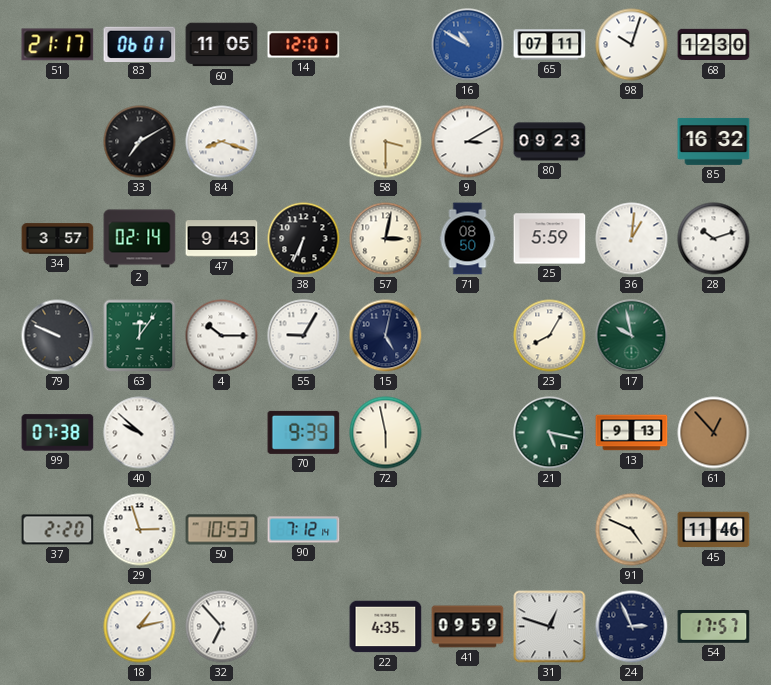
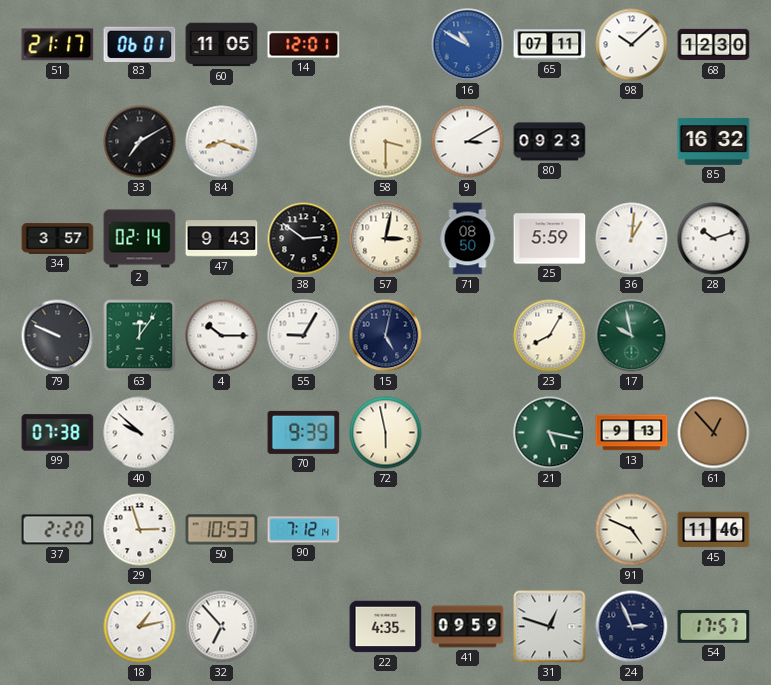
98: 10:03 -> 10:08 (632, 45)
38: 6:34 -> 2:51 (304, 239)
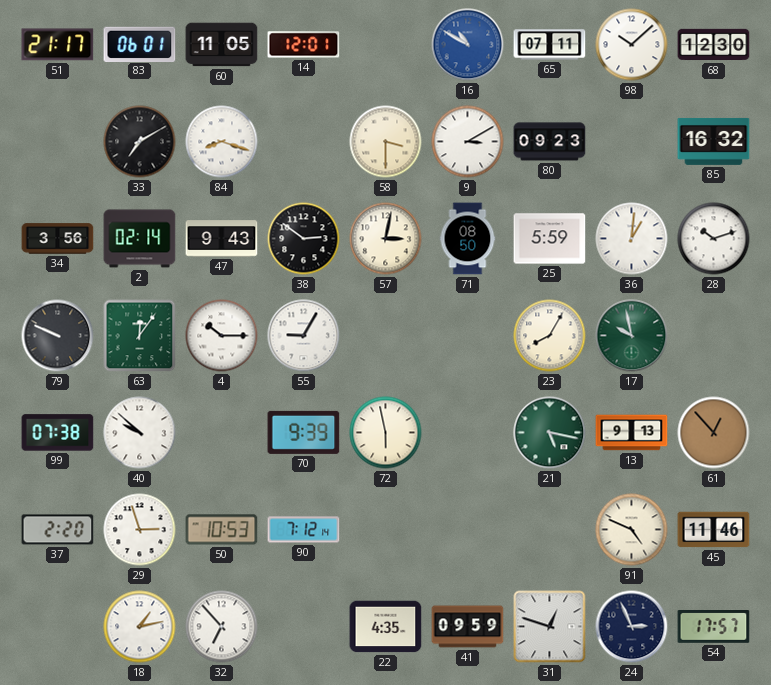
34: 3:57 -> 3:56 (58, 239)
15: 5:02 -> none (386, 336)
